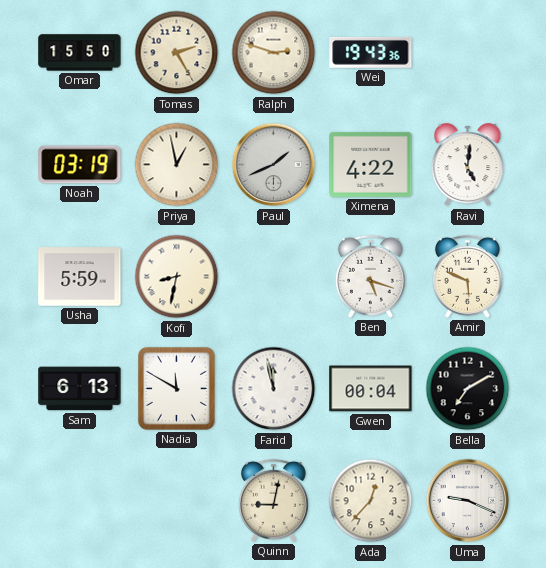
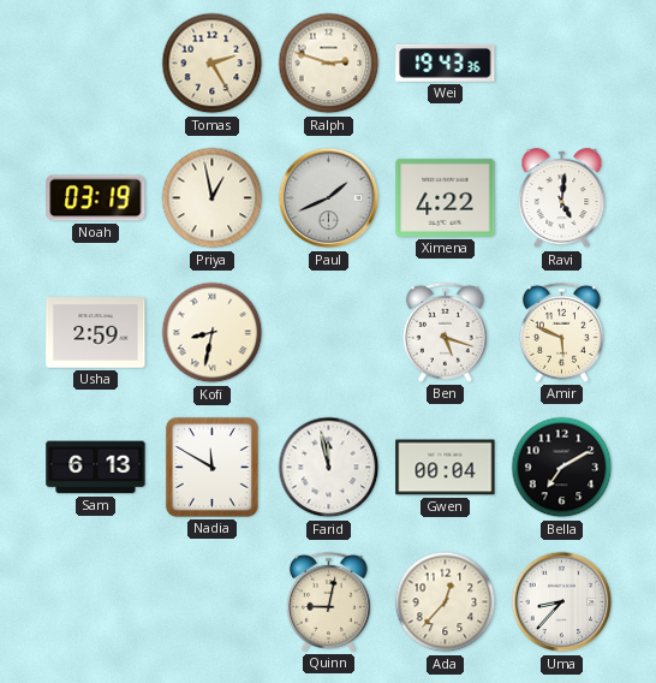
Omar: 15:50 -> none (80, 53)
Usha: 5:59 -> 2:59 (96, 333)
Uma: 9:19 -> 8:37 (562, 602)
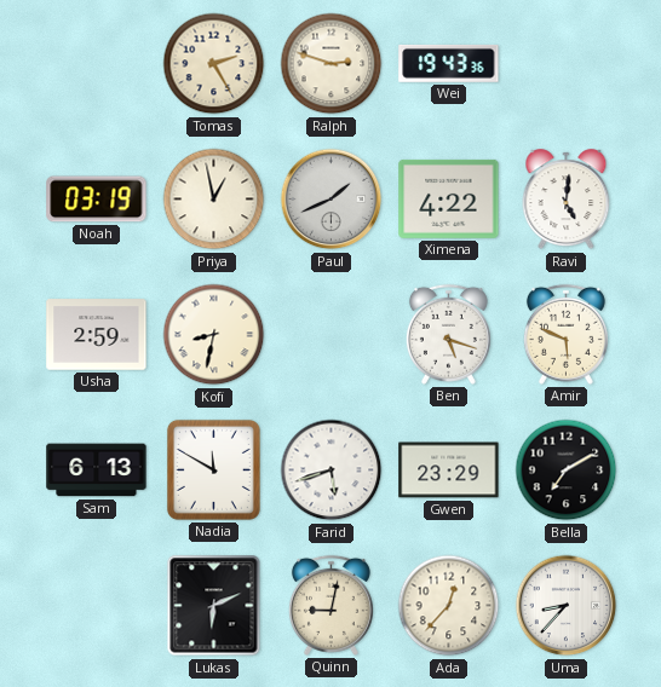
Farid: 11:58 -> 5:42 (332, 470)
Gwen: 00:04 -> 23:29 (449, 470)
Lukas: none -> 6:11 (214, 606)
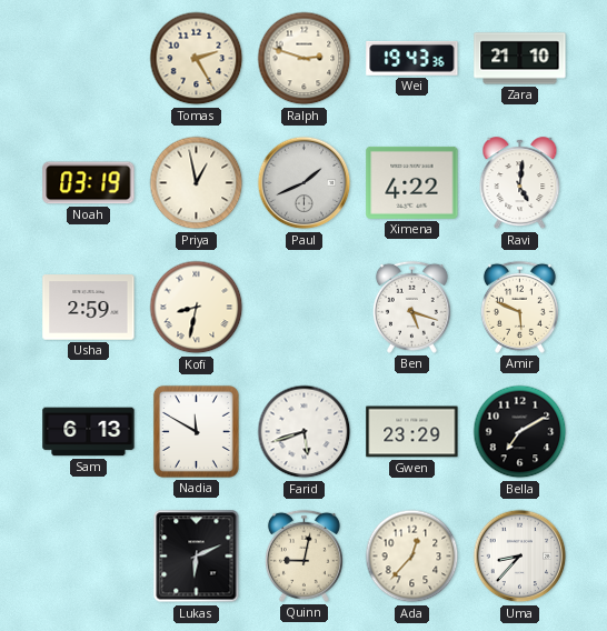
Zara: none -> 21:10 (520, 59)
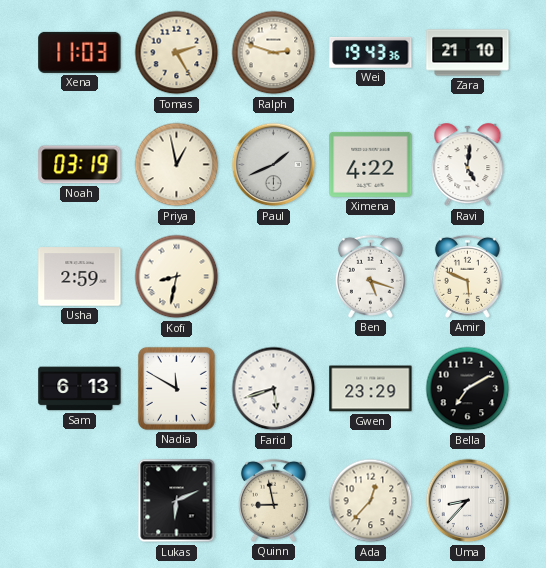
Xena: none -> 11:03 (80, 52)
Quinn: 9:02 -> 8:58 (273, 500)
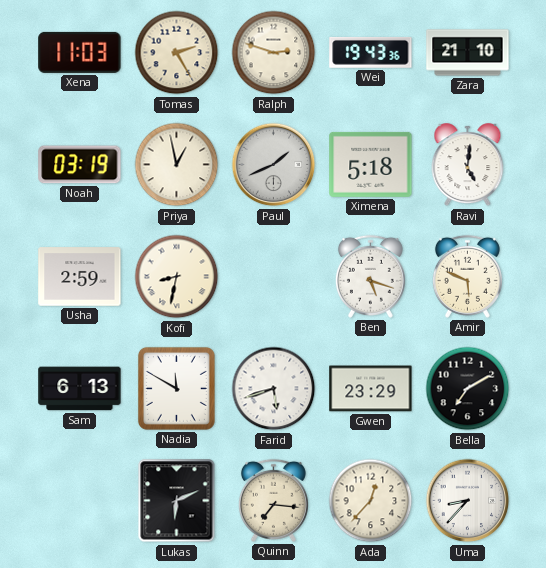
Ximena: 4:22 -> 5:18 (371, 164)
Quinn: 8:58 -> 7:16 (273, 500)
